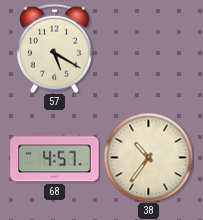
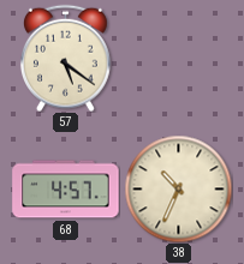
57: 5:20 -> 5:21 (65, 58)
38: 10:36 -> 10:34 (178, 188)
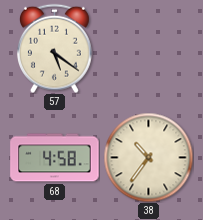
68: 4:57 -> 4:58 (55, 158)
38: 10:34 -> 10:36 (148, 157)
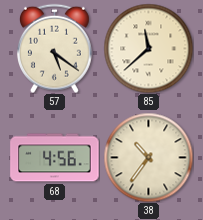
85: none -> 11:38 (148, 48)
68: 4:58 -> 4:56 (55, 158)
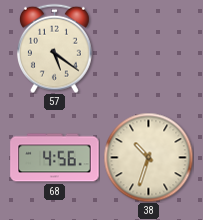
85: 11:38 -> none (148, 48)
38: 10:36 -> 10:33 (148, 157)
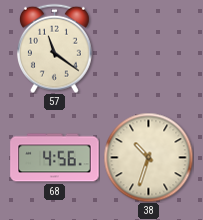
57: 5:21 -> 11:21 (54, 48)
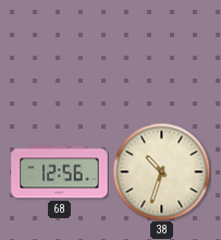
57: 11:21 -> none (54, 48)
68: 4:56 -> 12:56 (60, 172)
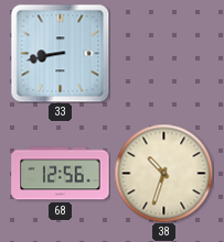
33: none -> 8:43 (60, 53)
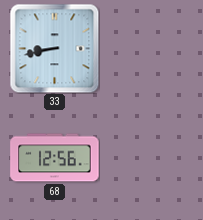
38: 10:33 -> none (163, 173)
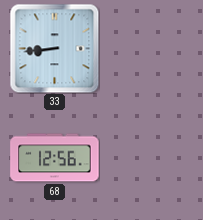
33: 8:43 -> 8:44 (54, 48)
